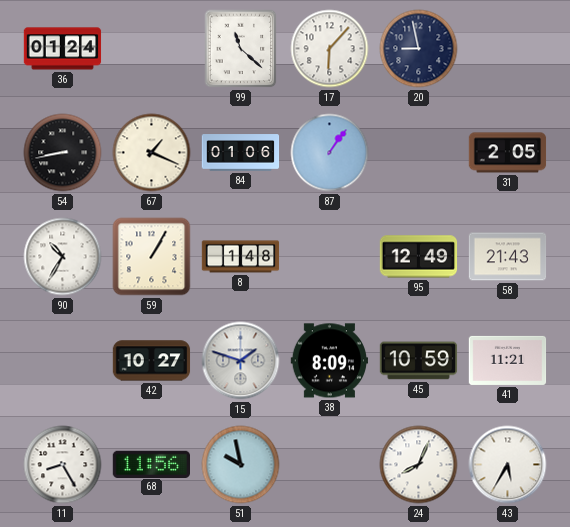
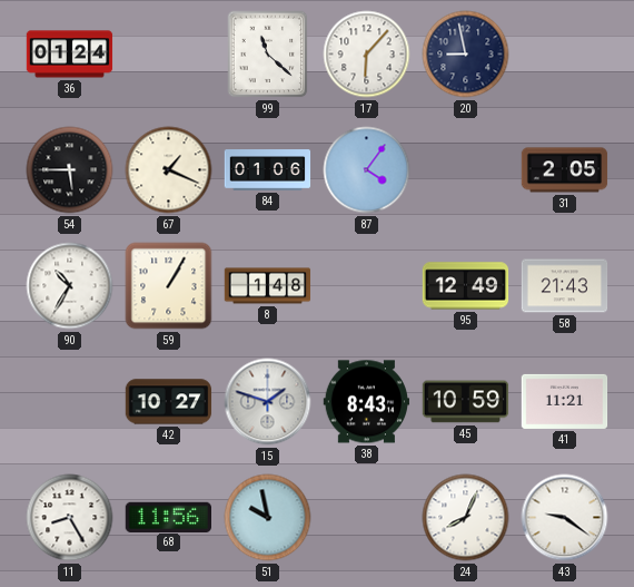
54: 8:43 -> 5:45 (70, 170)
87: 1:06 -> 4:06 (367, 170)
38: 8:09 -> 8:43 (366, 402)
43: 5:35 -> 9:21 (565, 518)
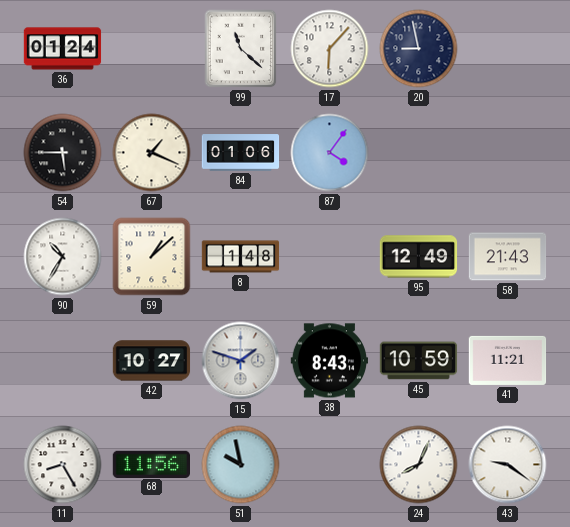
31: 2:05 -> none (565, 170)
59: 1:05 -> 1:08 (152, 257)
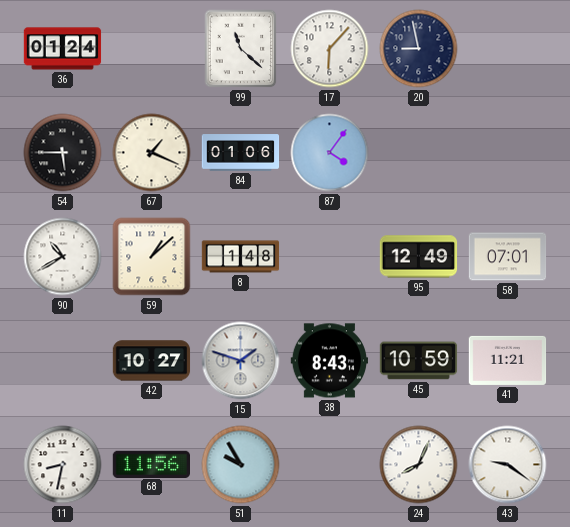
90: 10:35 -> 10:40 (63, 257)
58: 21:43 -> 07:01 (508, 257)
11: 8:25 -> 8:32 (63, 465)
51: 9:58 -> 9:55 (241, 465)
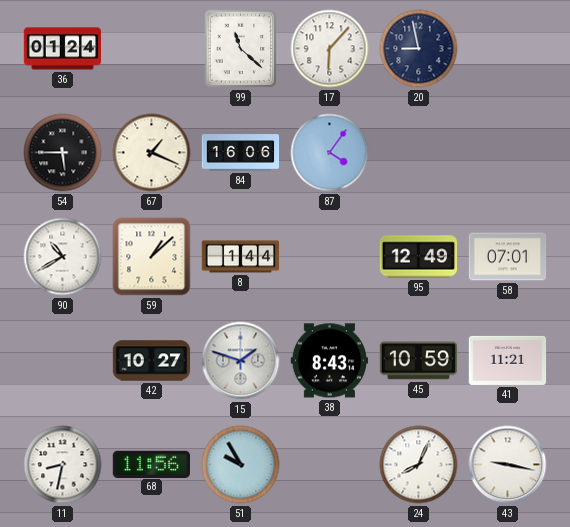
84: 01:06 -> 16:06 (241, 153)
8: 1:48 -> 1:44 (241, 257)
43: 9:21 -> 9:17 (508, 465)
